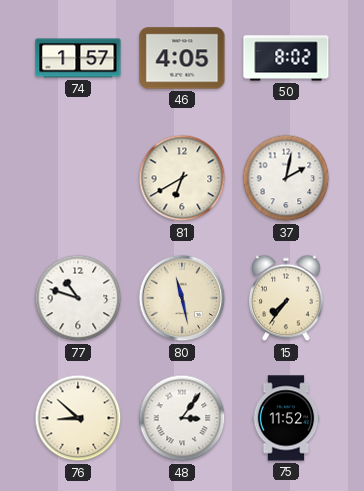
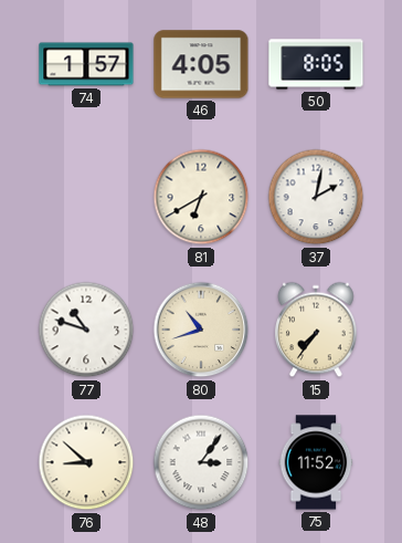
50: 8:02 -> 8:05 (316, 64)
80: 11:28 -> 10:42 (201, 330)
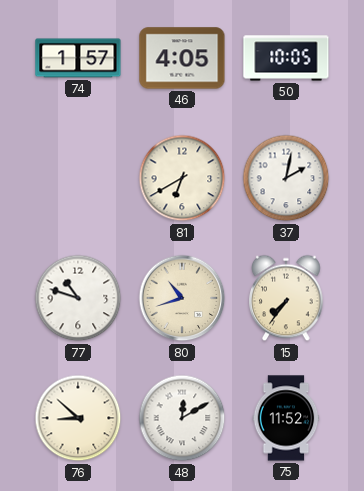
50: 8:05 -> 10:05 (286, 58)
48: 3:06 -> 12:10 (182, 418)
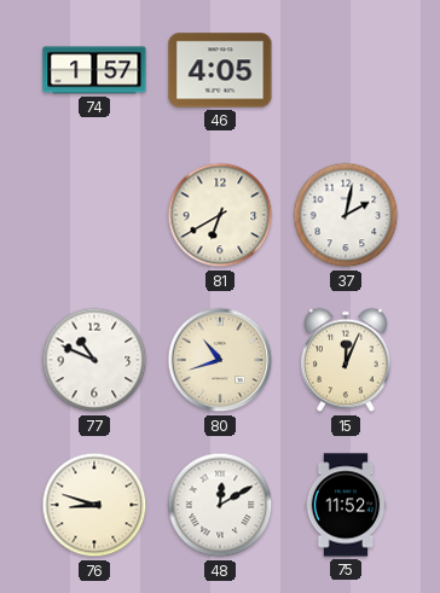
50: 10:05 -> none (286, 58)
77: 10:48 -> 10:49 (94, 360)
15: 7:36 -> 12:04 (346, 360)
76: 8:52 -> 8:48 (94, 505)
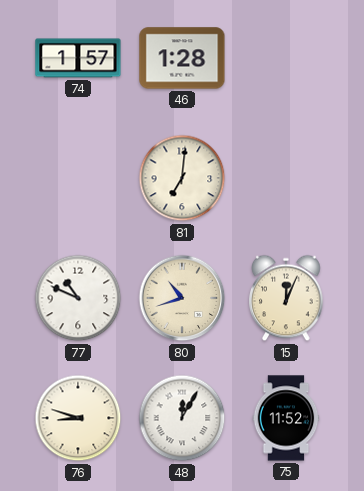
46: 4:05 -> 1:28 (182, 58)
81: 6:40 -> 7:01 (182, 178)
37: 2:02 -> none (346, 215)
48: 12:10 -> 12:05 (182, 418)
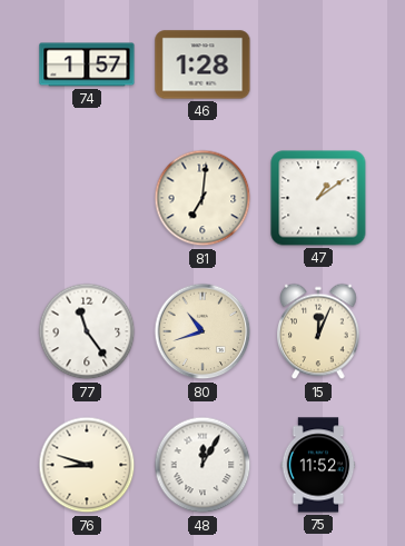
47: none -> 1:09 (318, 198)
77: 10:49 -> 11:24 (87, 331)
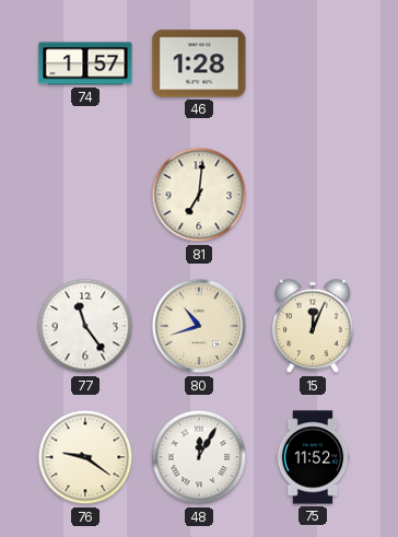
47: 1:09 -> none (318, 198)
76: 8:48 -> 9:21 (85, 457)
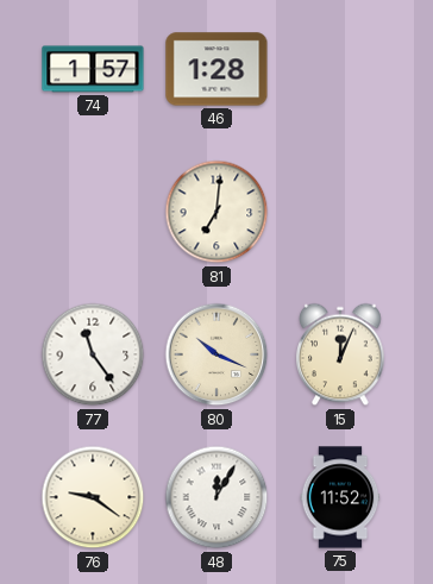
80: 10:42 -> 10:19 (216, 354)
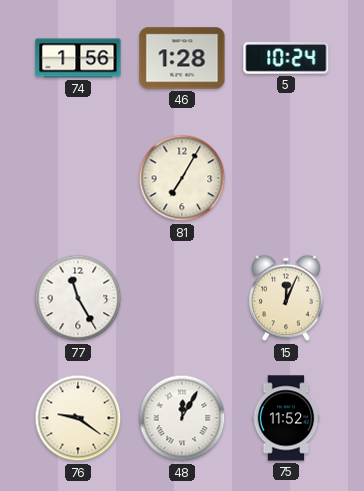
74: 1:57 -> 1:56 (78, 58)
5: none -> 10:24 (286, 58)
81: 7:01 -> 7:05 (182, 178)
77: 11:24 -> 11:25 (78, 298)
80: 10:19 -> none (216, 354)
